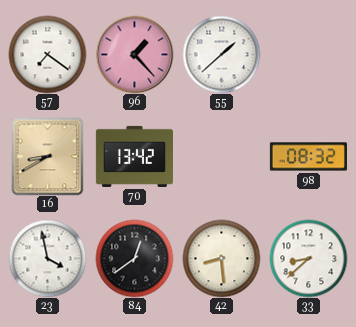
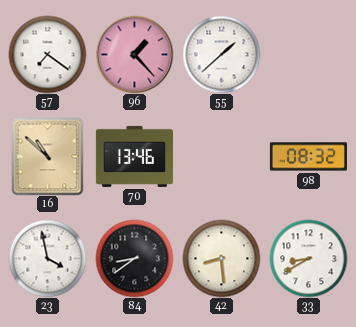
16: 8:40 -> 10:52 (48, 156)
70: 13:42 -> 13:46 (134, 156)
84: 12:39 -> 8:39 (134, 258)
33: 8:38 -> 8:40 (308, 258)
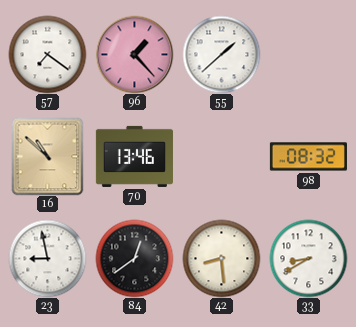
23: 3:58 -> 8:58 (47, 258)
84: 8:39 -> 12:39 (134, 258)
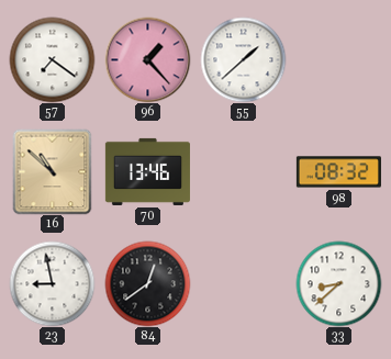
42: 8:29 -> none (221, 258)
33: 8:40 -> 8:38 (338, 283)
